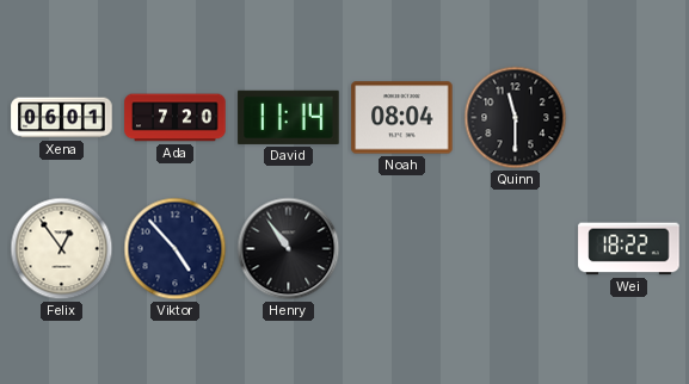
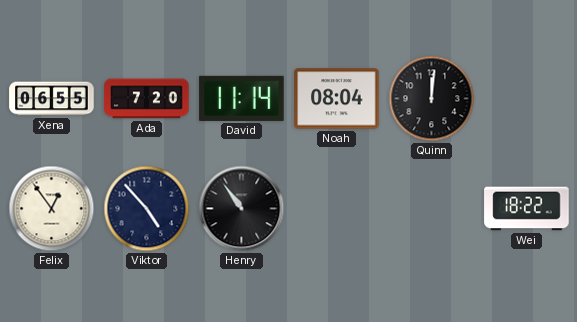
Xena: 06:01 -> 06:55 (52, 99)
Quinn: 11:30 -> 12:01 (432, 99)
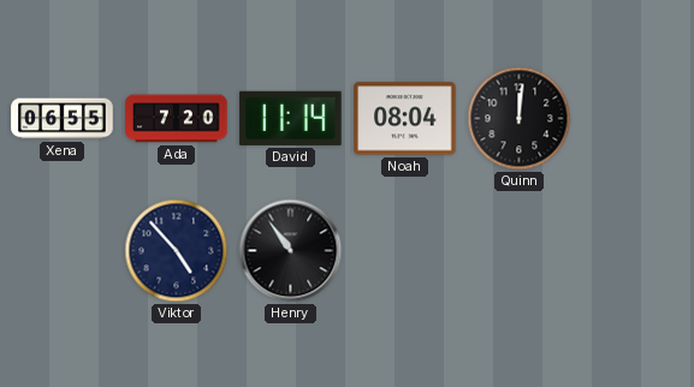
Felix: 12:54 -> none (52, 209)
Wei: 18:22 -> none (527, 209)
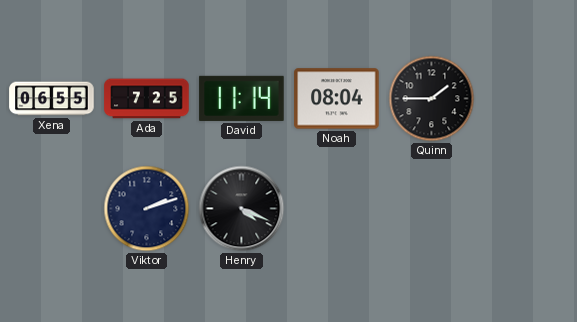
Ada: 7:20 -> 7:25 (147, 99)
Quinn: 12:01 -> 1:45 (432, 99)
Viktor: 4:53 -> 2:12 (147, 209)
Henry: 10:54 -> 4:19 (242, 209)
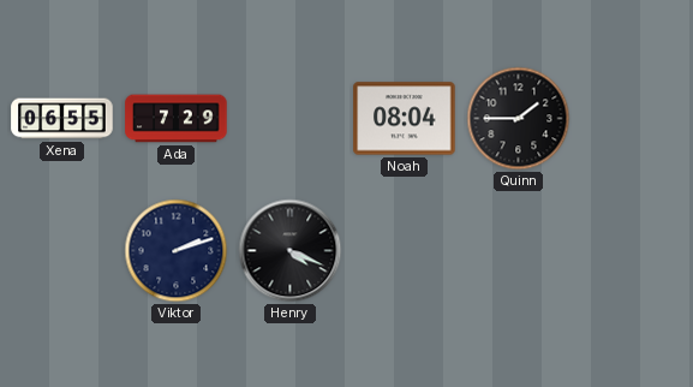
Ada: 7:25 -> 7:29 (177, 119)
David: 11:14 -> none (242, 98)
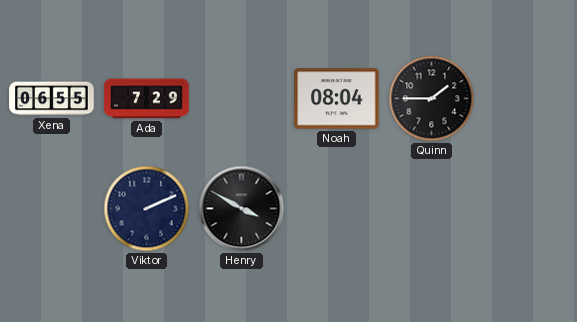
Viktor: 2:12 -> 2:11 (147, 209)
Henry: 4:19 -> 3:50 (242, 209)
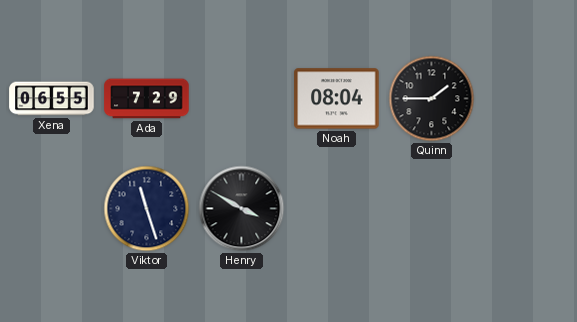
Viktor: 2:11 -> 11:27 (147, 209)
